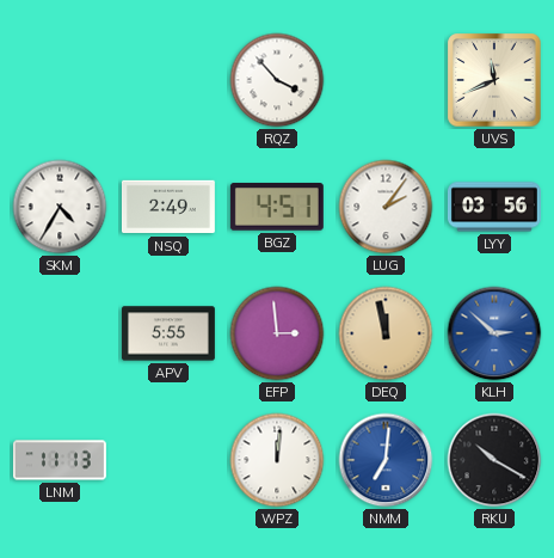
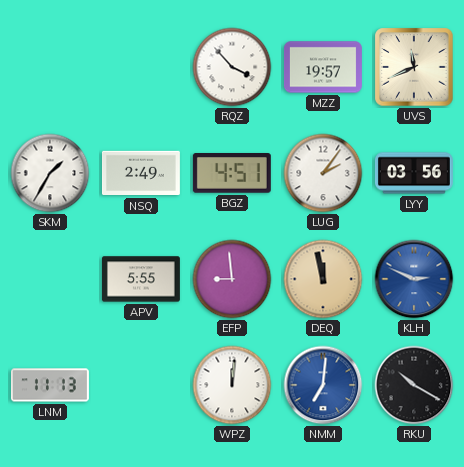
MZZ: none -> 19:57 (323, 67)
SKM: 4:35 -> 1:35 (50, 173)
EFP: 2:59 -> 8:59 (232, 279)
KLH: 2:52 -> 2:49 (414, 279)
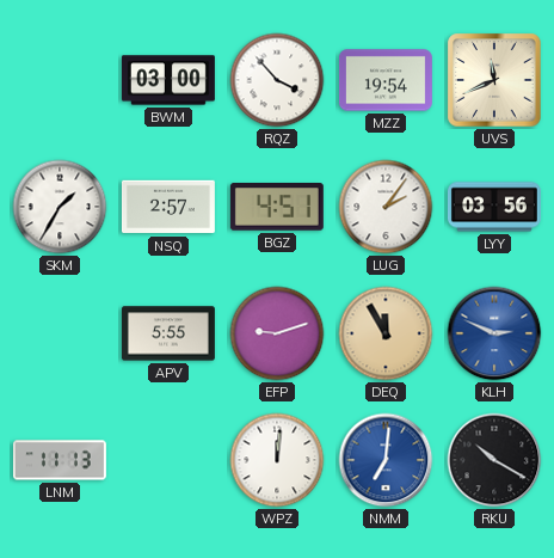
BWM: none -> 03:00 (168, 80)
MZZ: 19:57 -> 19:54 (386, 80)
NSQ: 2:49 -> 2:57 (168, 207)
EFP: 8:59 -> 9:12 (277, 333)
DEQ: 11:58 -> 11:55 (386, 333)
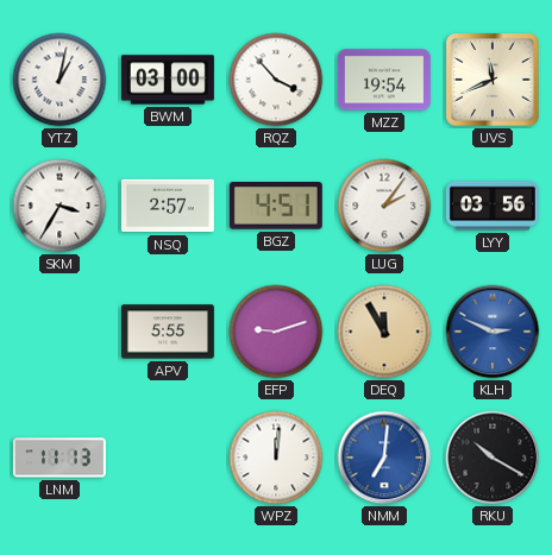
YTZ: none -> 1:02 (59, 80)
SKM: 1:35 -> 3:35 (59, 206)
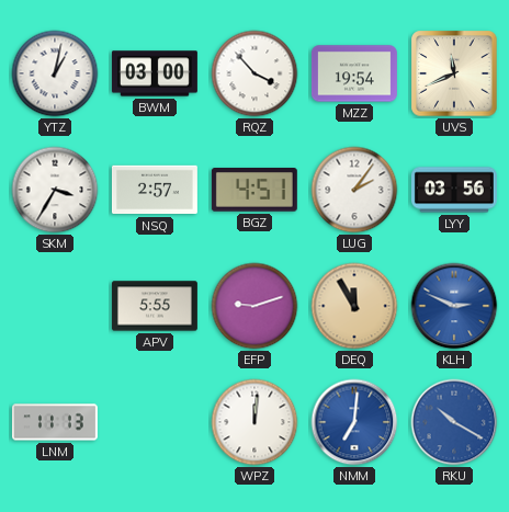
RKU dial: black -> blue (454, 422)
